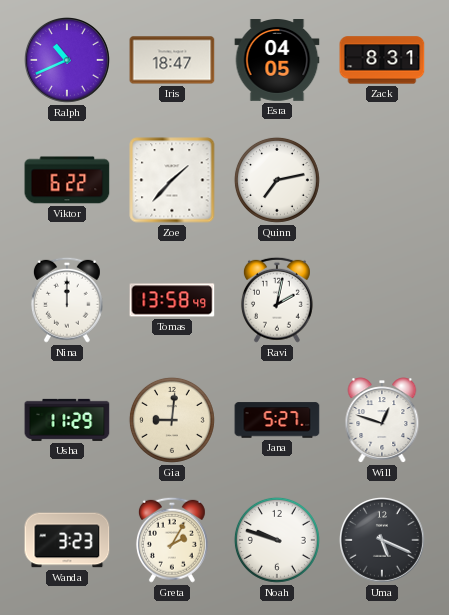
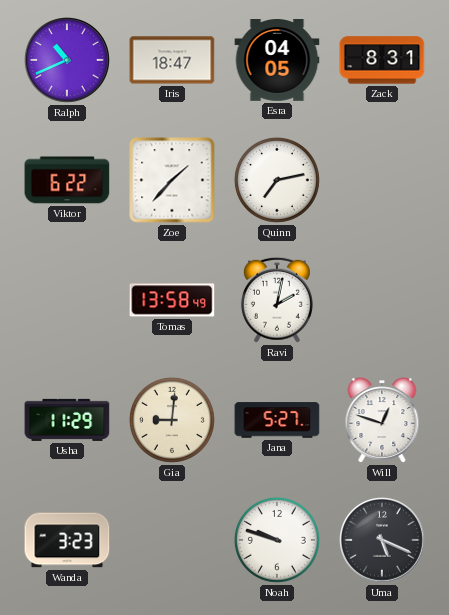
Nina: 12:00 -> none (67, 300)
Greta: 2:05 -> none (172, 540)
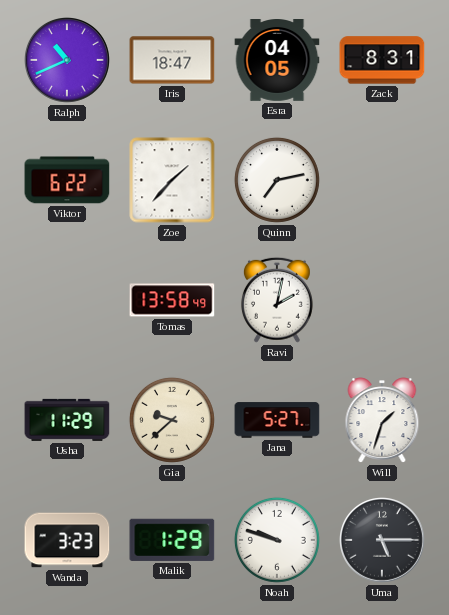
Gia: 9:01 -> 9:38 (172, 420)
Will: 12:48 -> 1:33 (382, 420)
Malik: none -> 1:29 (172, 540)
Uma: 5:19 -> 5:15 (383, 541)
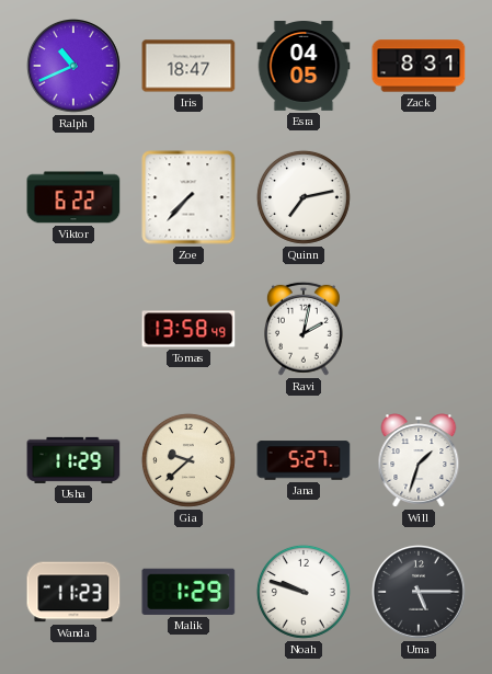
Zoe: 1:37 -> 7:37 (188, 197)
Wanda: 3:23 -> 11:23 (73, 592)
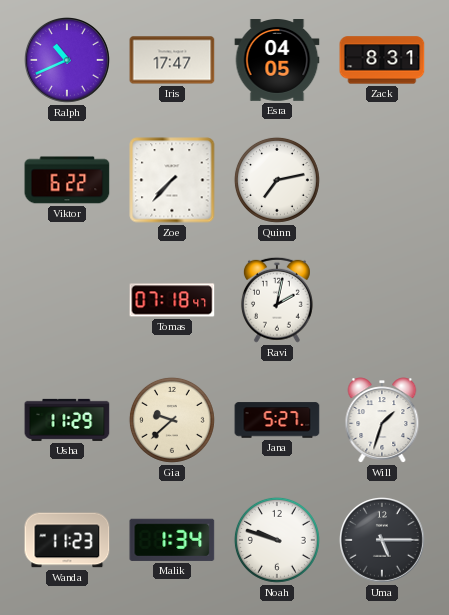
Iris: 18:47 -> 17:47 (172, 60)
Tomas: 13:58 -> 07:18 (172, 300)
Malik: 1:29 -> 1:34 (172, 540)
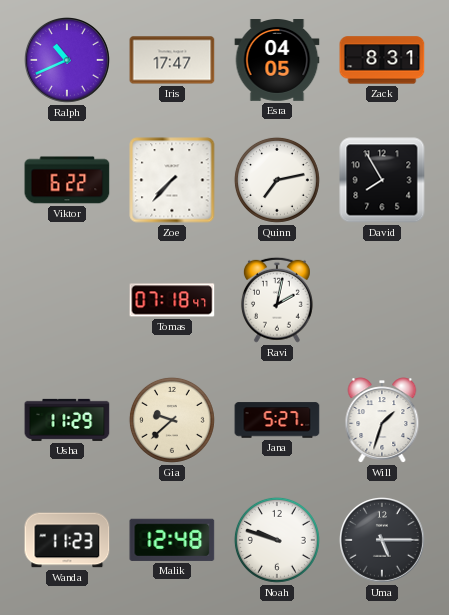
David: none -> 7:55 (382, 180)
Malik: 1:34 -> 12:48 (172, 540)
